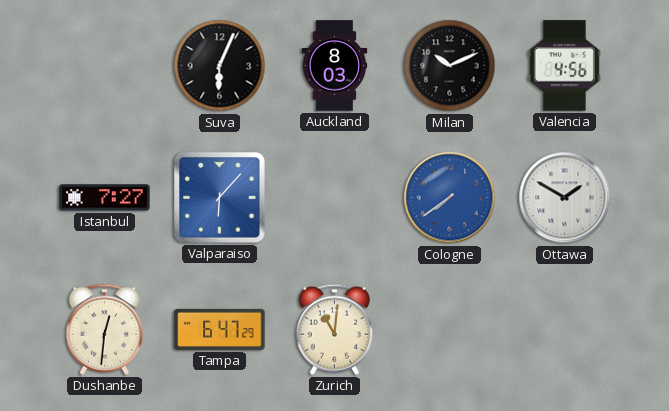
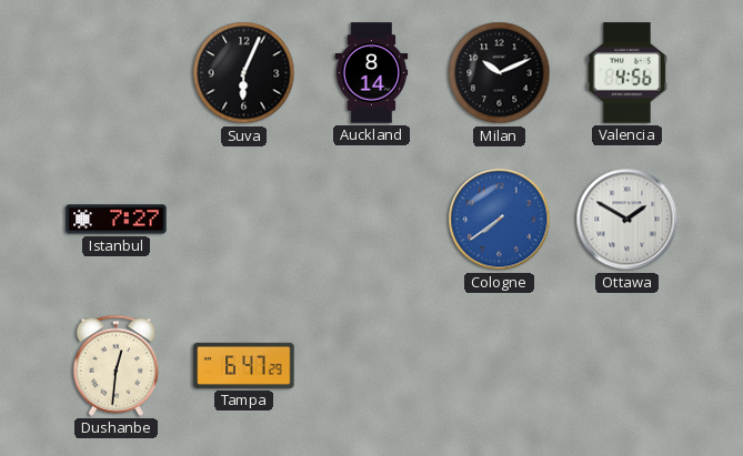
Auckland: 8:03 -> 8:14 (372, 73)
Valparaiso: 6:07 -> none (220, 198)
Zurich: 11:01 -> none (334, 329)
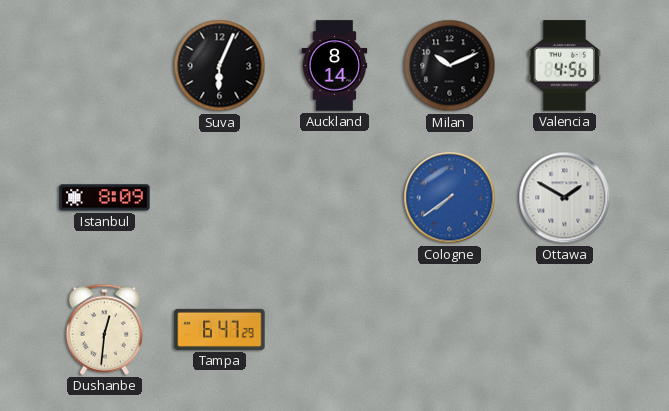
Istanbul: 7:27 -> 8:09 (105, 198)
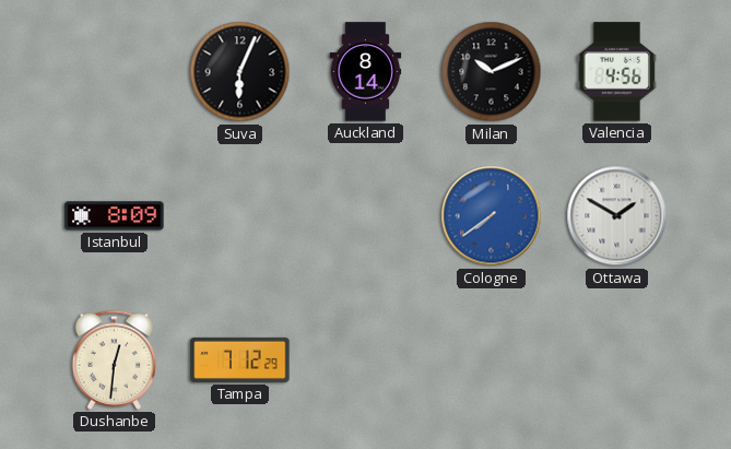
Tampa: 6:47 -> 7:12 (240, 359)
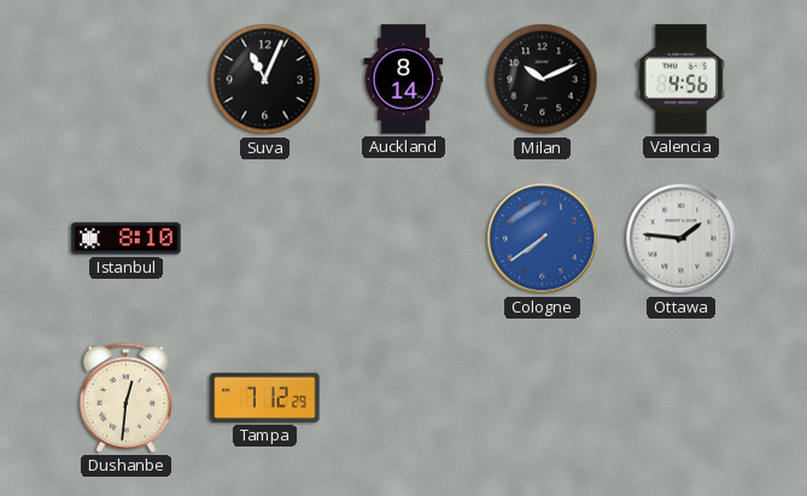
Suva: 6:04 -> 11:04 (265, 80)
Istanbul: 8:09 -> 8:10 (127, 239)
Ottawa: 1:50 -> 1:46 (682, 239)
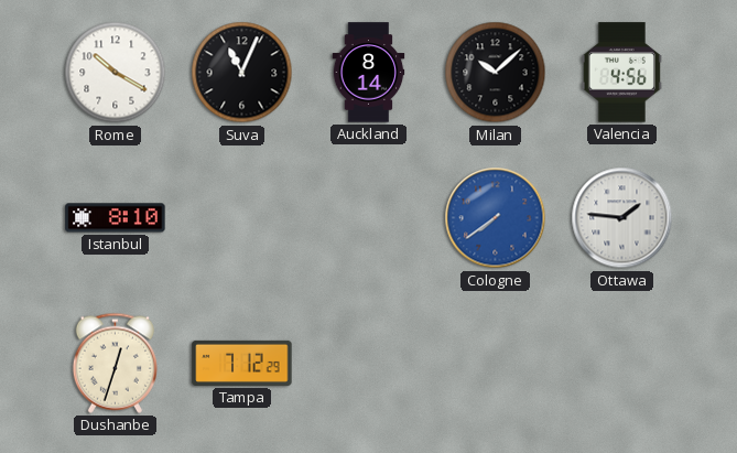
Rome: none -> 10:20 (116, 73)
Milan: 10:11 -> 10:08 (496, 73)
Dushanbe: 12:31 -> 12:33 (115, 363)
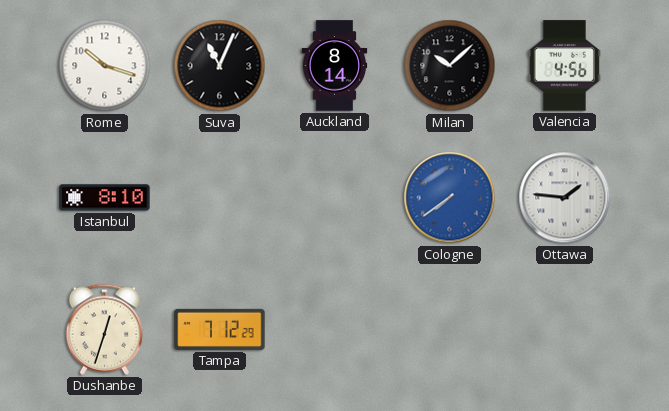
Rome: 10:20 -> 10:18 (105, 66)
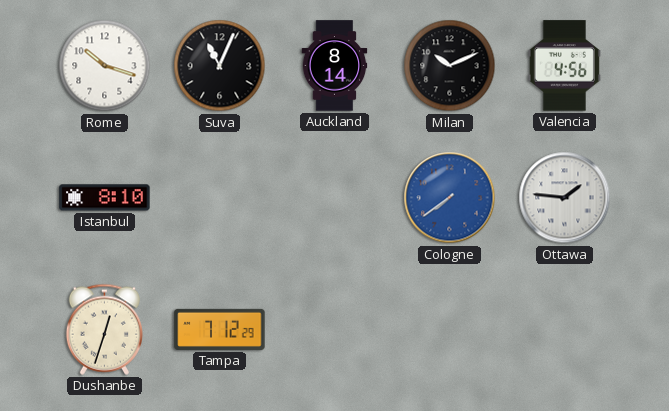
Milan: 10:08 -> 10:11 (450, 66)
